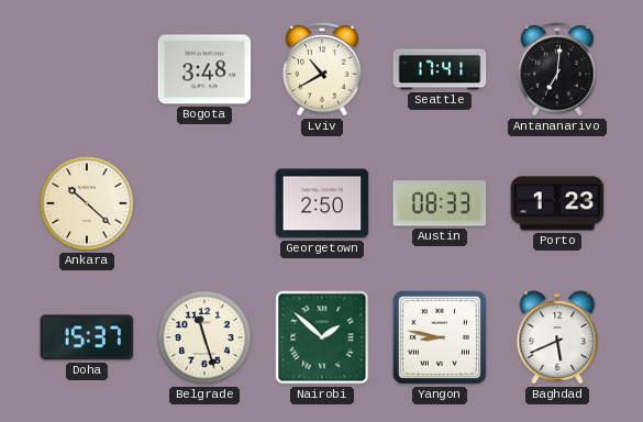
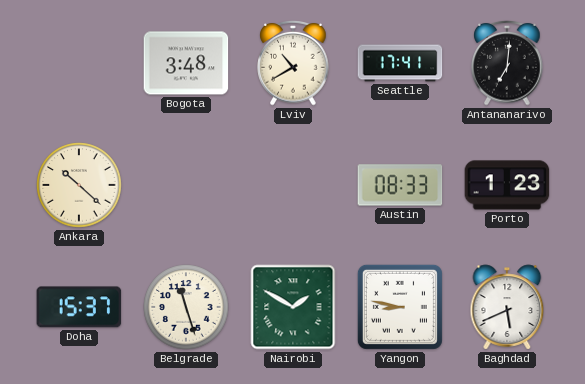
Georgetown: 2:50 -> none (322, 203)
Nairobi: 1:52 -> 1:50 (293, 307)
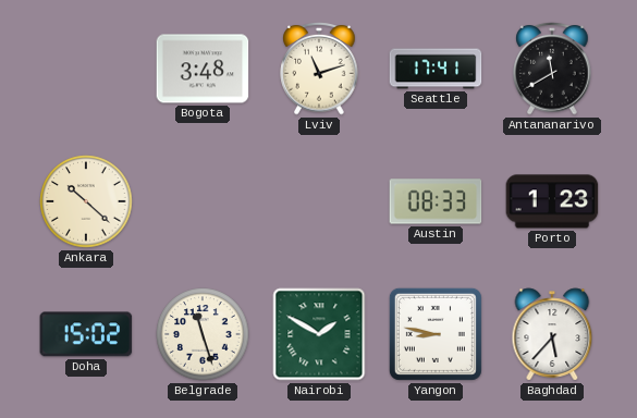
Lviv: 10:40 -> 11:12 (319, 69)
Antananarivo: 7:01 -> 11:40 (552, 69)
Doha: 15:37 -> 15:02 (86, 334)
Baghdad: 5:41 -> 5:37 (552, 334)
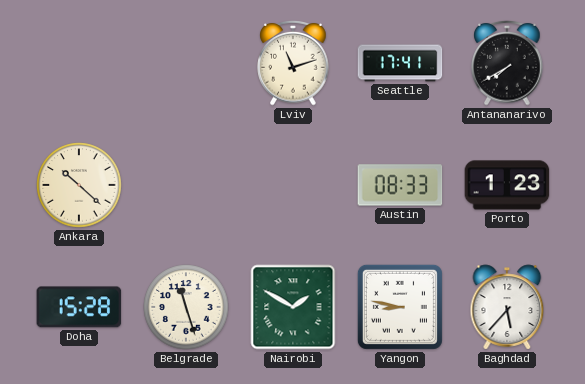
Bogota: 3:48 -> none (203, 69)
Antananarivo: 11:40 -> 7:40 (507, 63)
Doha: 15:02 -> 15:28 (79, 307)
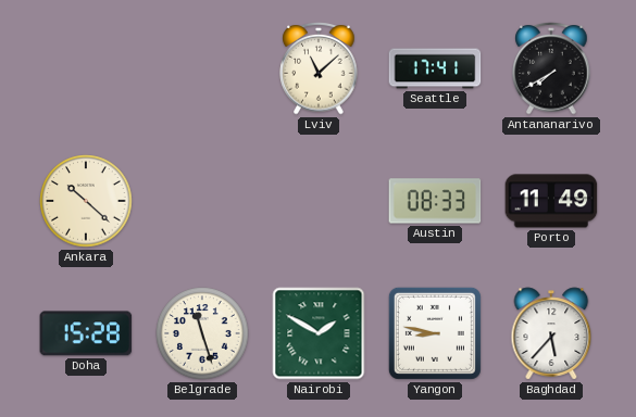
Lviv: 11:12 -> 11:08 (319, 68)
Porto: 1:23 -> 11:49 (551, 201)
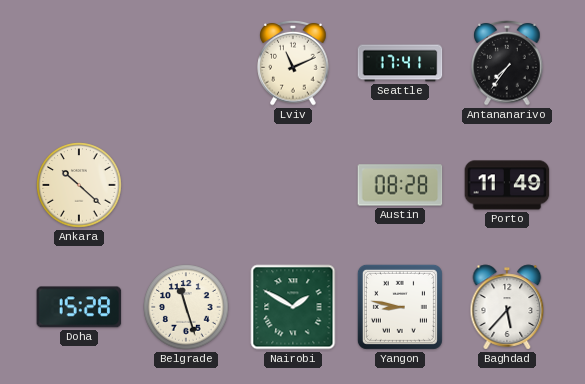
Lviv: 11:08 -> 11:11 (293, 63)
Antananarivo: 7:40 -> 7:36 (507, 63)
Austin: 08:33 -> 08:28 (400, 185)
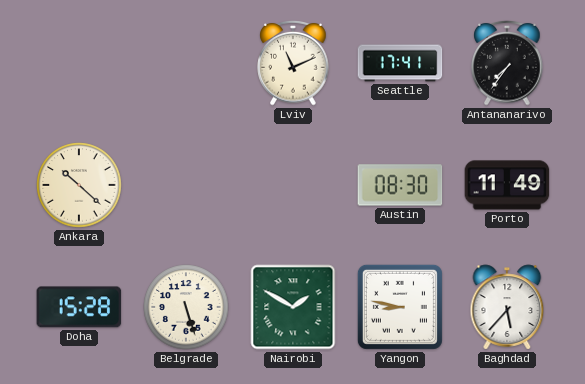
Austin: 08:28 -> 08:30 (400, 185)
Belgrade: 11:27 -> 5:27 (186, 307)
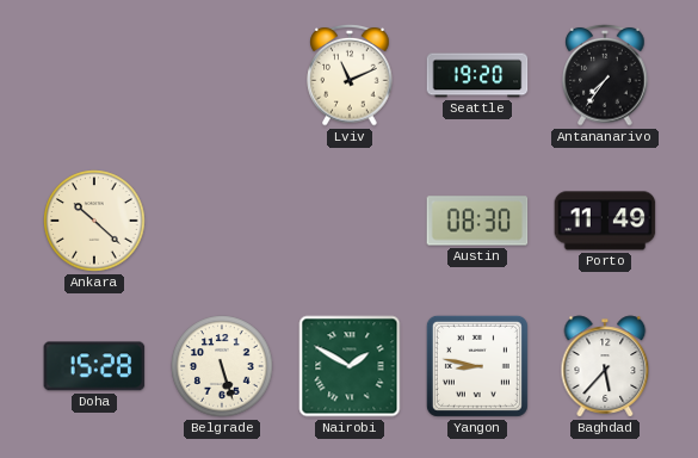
Seattle: 17:41 -> 19:20 (477, 75)
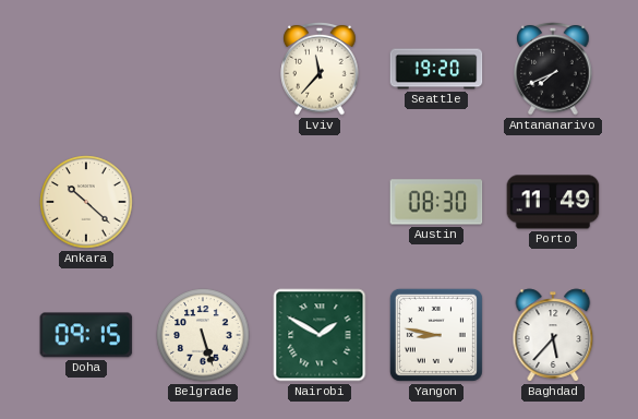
Lviv: 11:11 -> 11:37 (320, 69)
Antananarivo: 7:36 -> 7:41 (553, 69)
Doha: 15:28 -> 09:15 (86, 335)
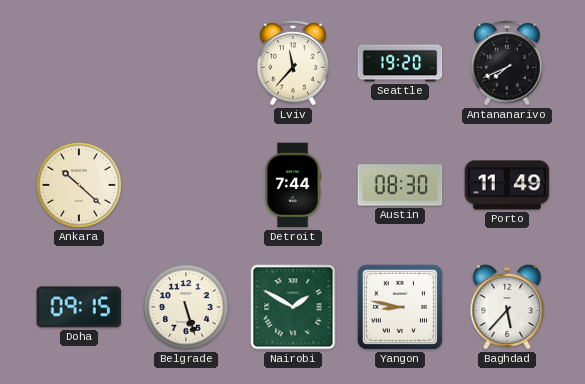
Detroit: none -> 7:44 (293, 185)
